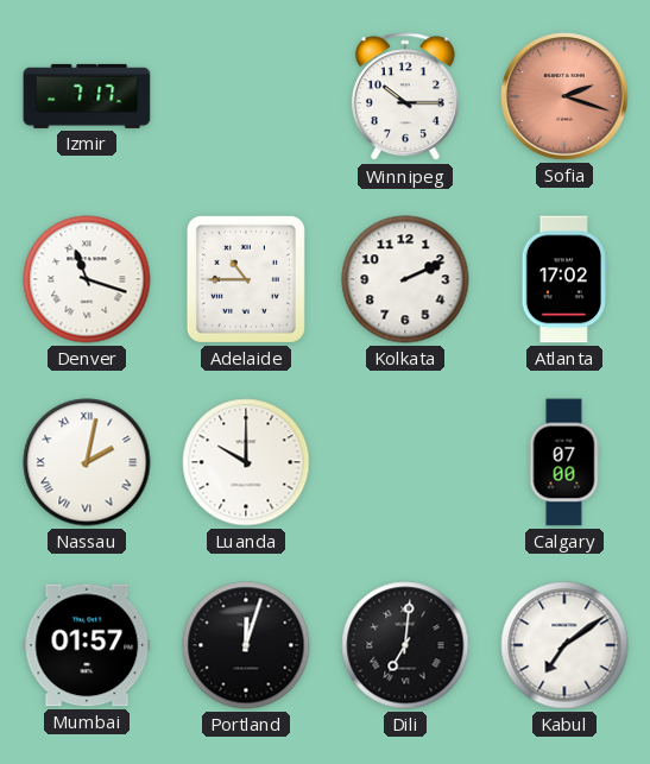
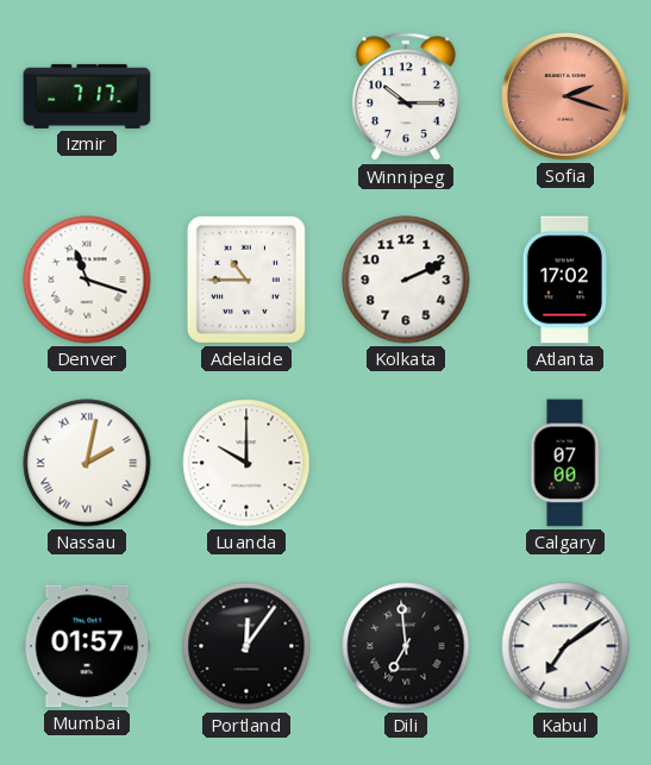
Portland: 12:03 -> 12:06 (246, 646)
Dili: 7:01 -> 6:59 (406, 646)
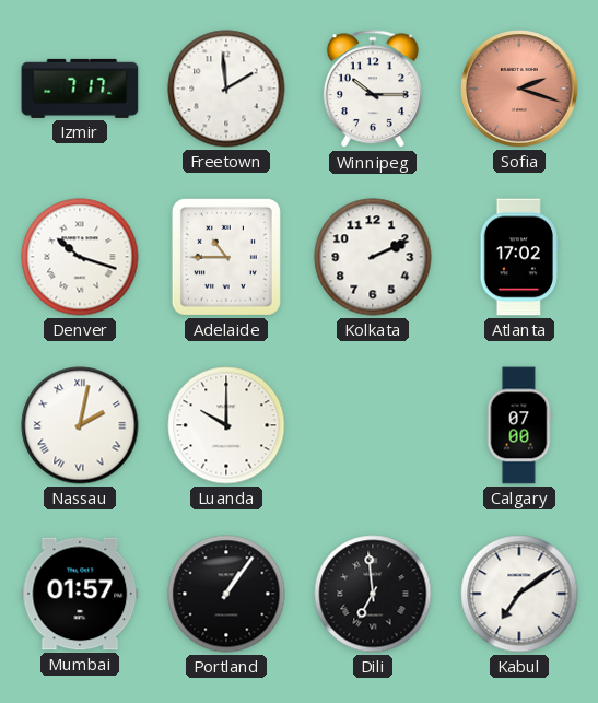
Freetown: none -> 1:59 (226, 89)
Denver: 11:18 -> 10:18 (80, 257)
Portland: 12:06 -> 1:06 (226, 594)
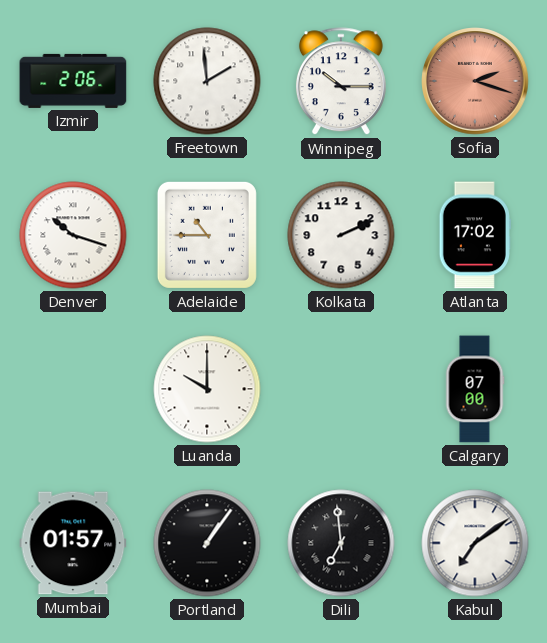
Izmir: 7:17 -> 2:06 (73, 81)
Nassau: 2:02 -> none (80, 425)
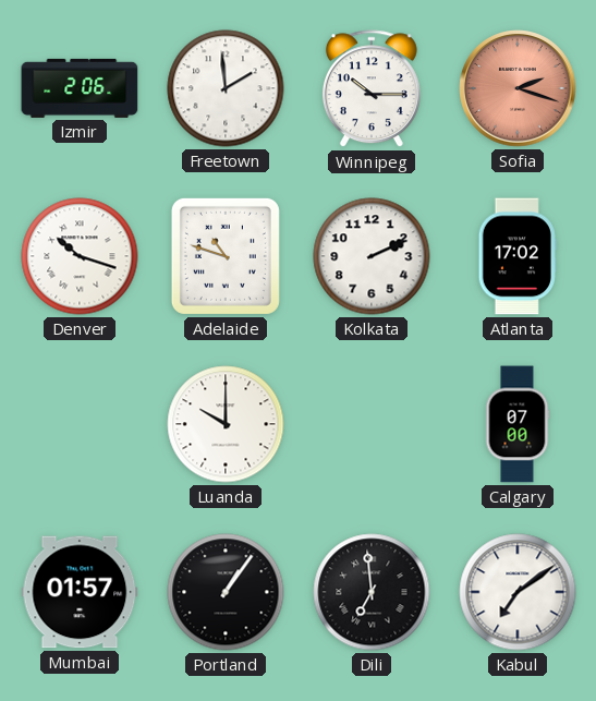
Adelaide: 10:45 -> 10:48 (226, 256)
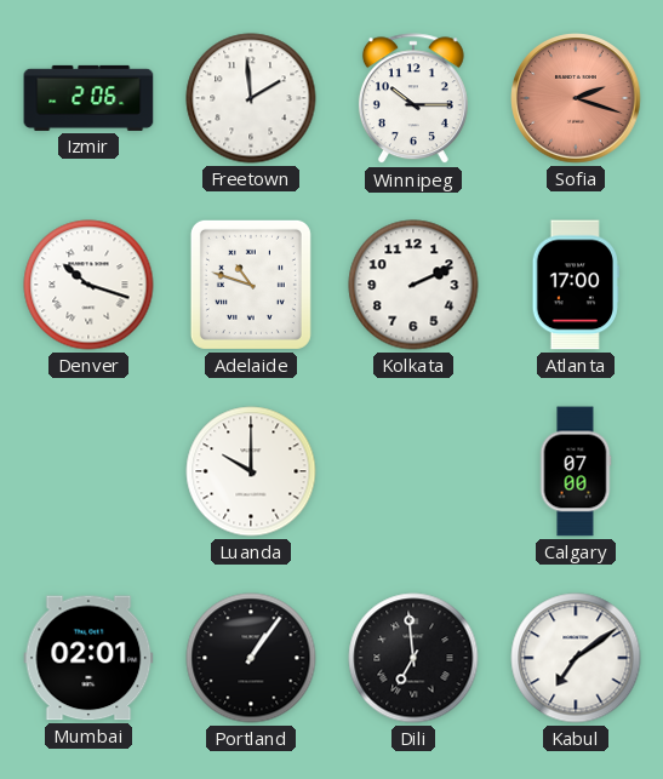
Atlanta: 17:02 -> 17:00 (576, 285)
Mumbai: 01:57 -> 02:01 (88, 658)
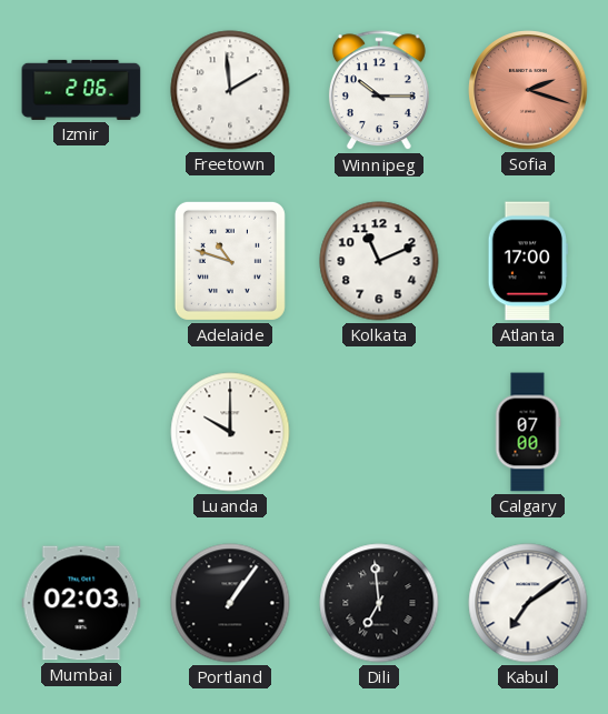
Denver: 10:18 -> none (88, 285)
Kolkata: 2:11 -> 11:11 (379, 261)
Mumbai: 02:01 -> 02:03 (81, 603)
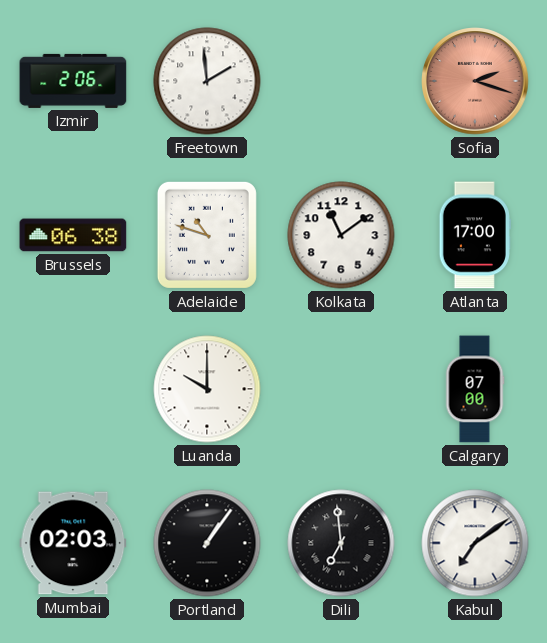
Winnipeg: 10:15 -> none (379, 91)
Brussels: none -> 06:38 (73, 235)
Kolkata: 11:11 -> 11:09 (341, 235)
